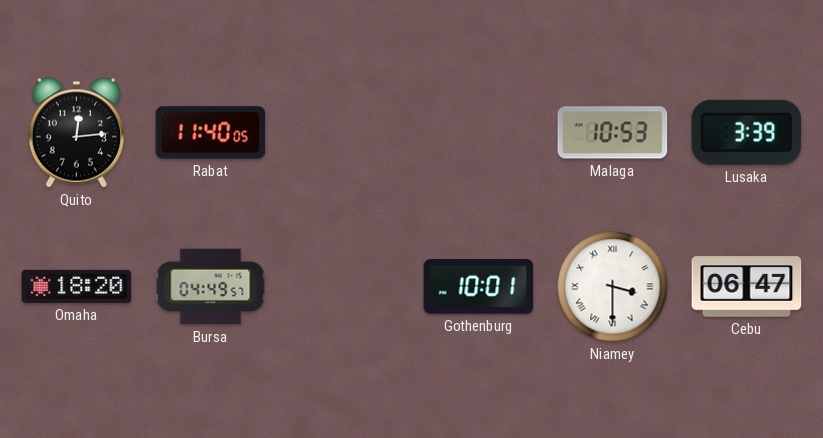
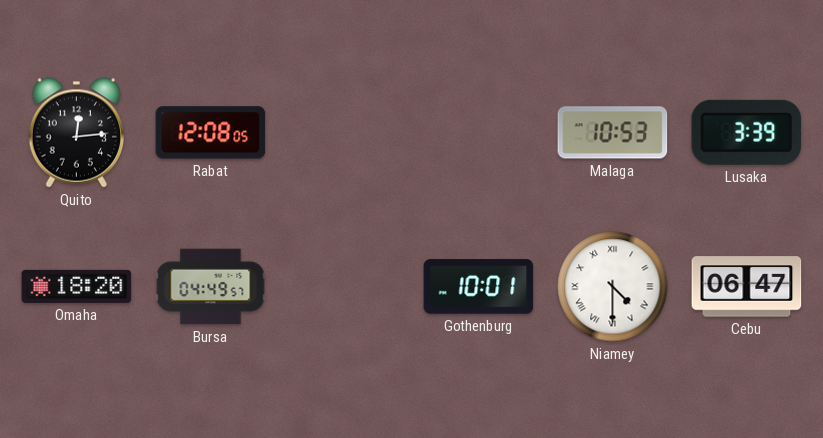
Rabat: 11:40 -> 12:08 (211, 133)
Niamey: 3:30 -> 4:30 (613, 287)
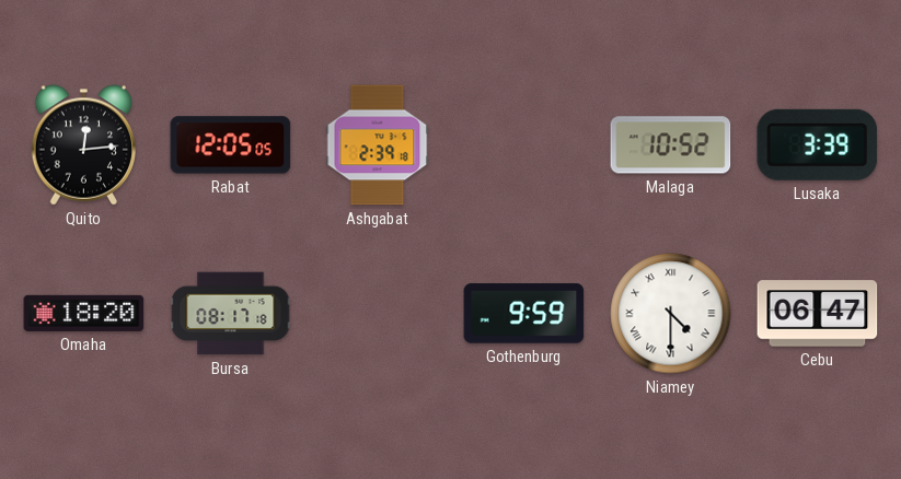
Rabat: 12:08 -> 12:05 (231, 145)
Ashgabat: none -> 2:39 (378, 145)
Malaga: 10:53 -> 10:52 (671, 145)
Bursa: 04:49 -> 08:17 (231, 314)
Gothenburg: 10:01 -> 9:59 (524, 314)
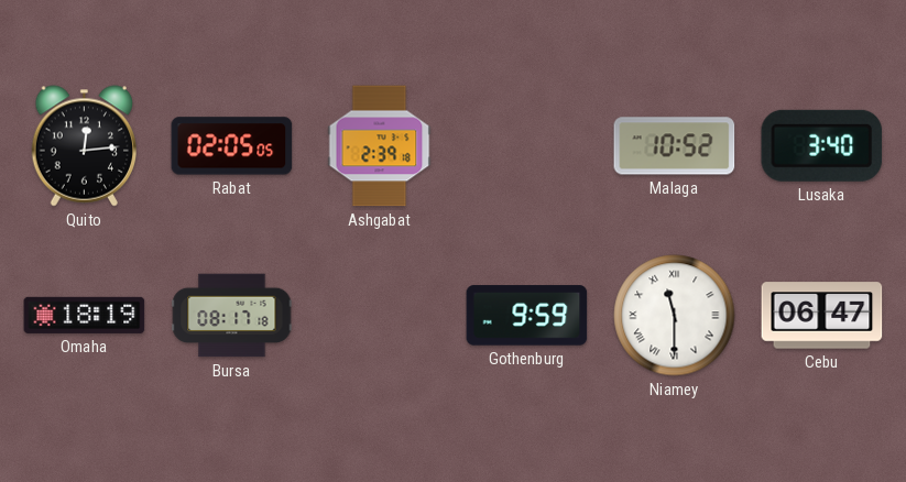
Rabat: 12:05 -> 02:05 (232, 146)
Lusaka: 3:39 -> 3:40 (822, 145)
Omaha: 18:20 -> 18:19 (85, 315)
Niamey: 4:30 -> 11:30 (675, 316)
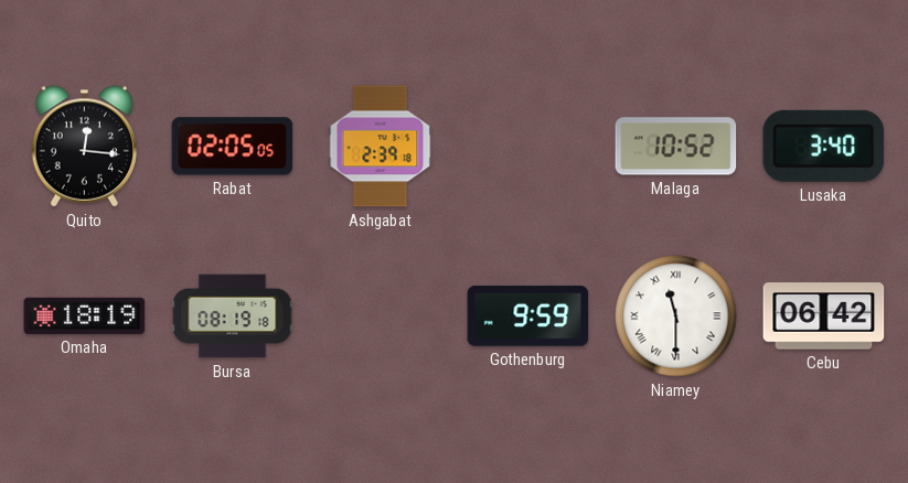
Quito: 12:14 -> 12:16 (84, 147)
Bursa: 08:17 -> 08:19 (233, 316)
Cebu: 06:47 -> 06:42 (824, 316)
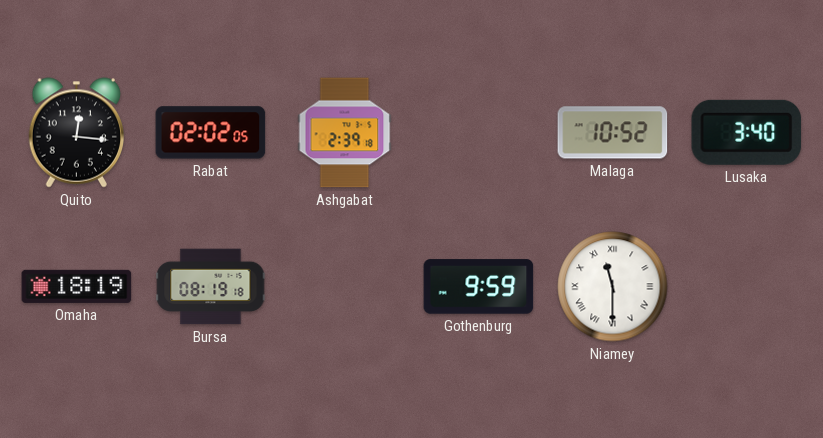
Rabat: 02:05 -> 02:02 (211, 133)
Cebu: 06:42 -> none (824, 316)
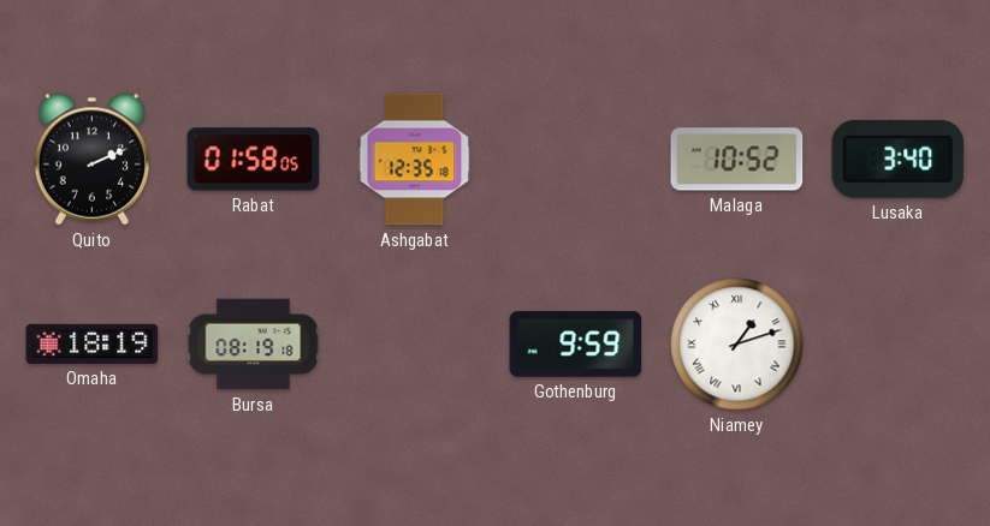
Quito: 12:16 -> 2:11 (91, 160)
Rabat: 02:02 -> 01:58 (254, 160)
Ashgabat: 2:39 -> 12:35 (415, 160)
Niamey: 11:30 -> 1:12 (737, 345)
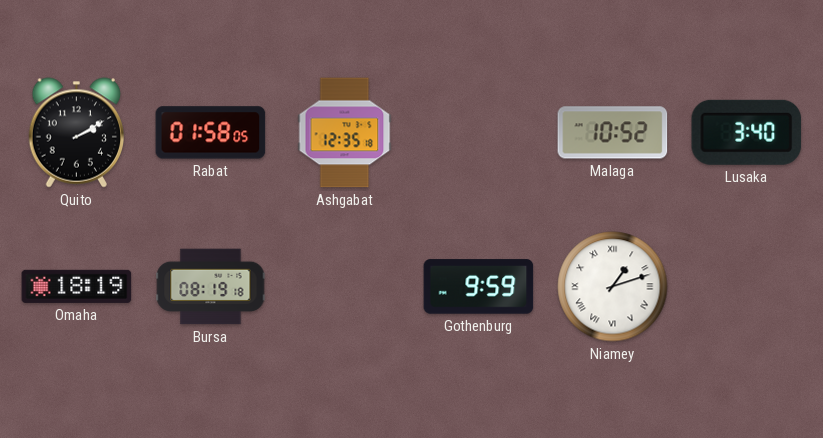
Quito: 2:11 -> 2:10 (76, 133)
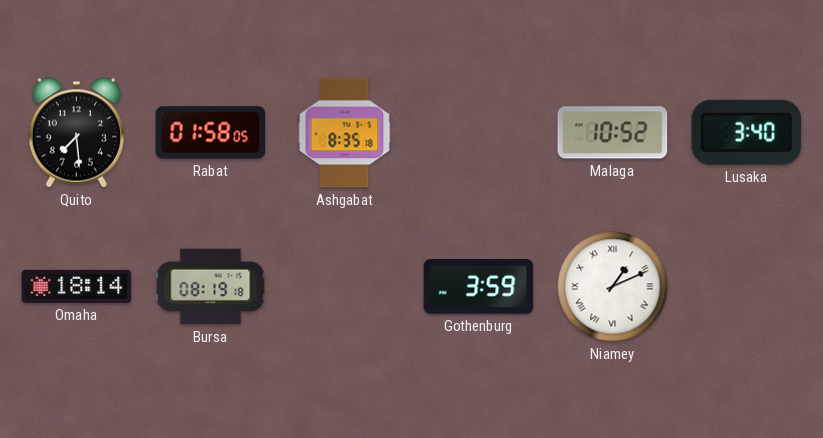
Quito: 2:10 -> 7:29 (76, 133)
Ashgabat: 12:35 -> 8:35 (345, 133)
Omaha: 18:19 -> 18:14 (77, 286)
Gothenburg: 9:59 -> 3:59 (479, 287)
Niamey: 1:12 -> 1:11 (613, 287)
